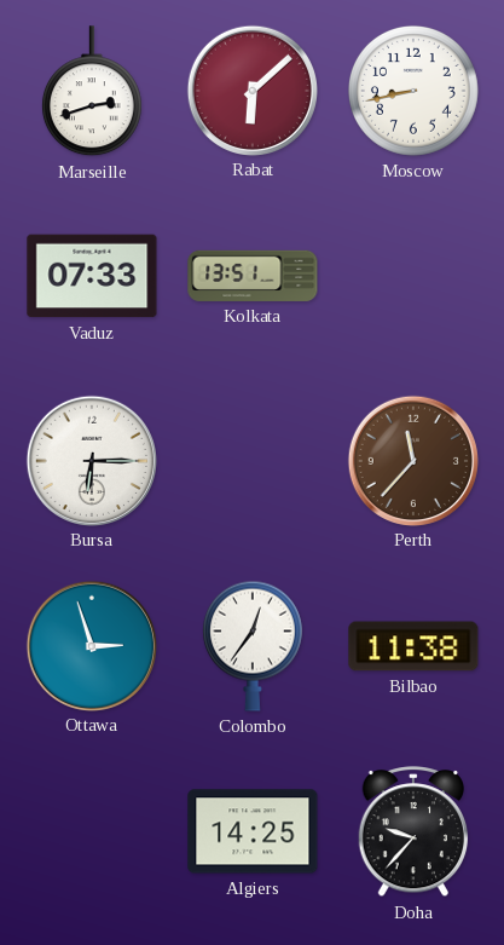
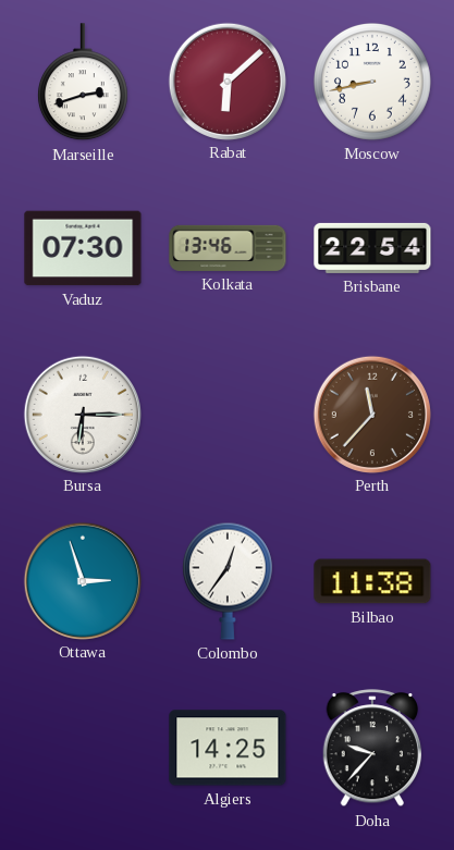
Vaduz: 07:33 -> 07:30 (83, 248)
Kolkata: 13:51 -> 13:46 (228, 248)
Brisbane: none -> 22:54 (372, 248)
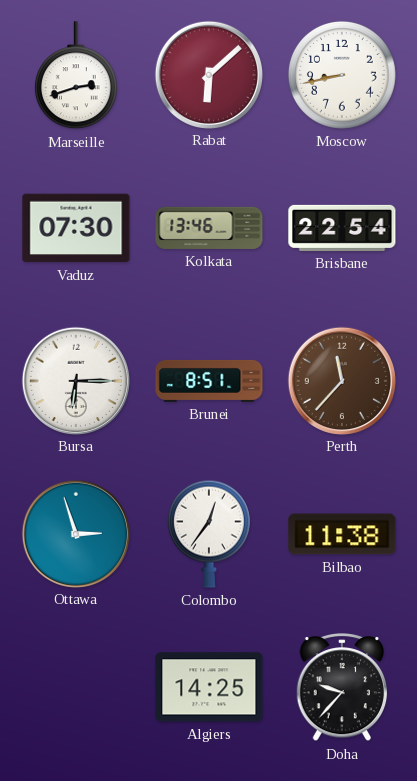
Brunei: none -> 8:51 (209, 381)
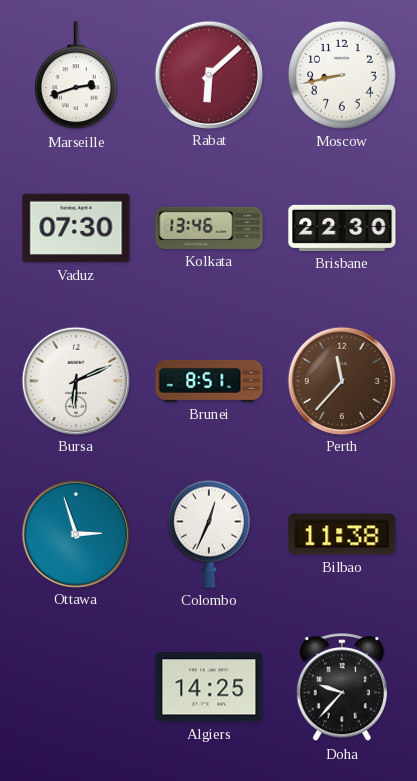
Brisbane: 22:54 -> 22:30 (342, 228)
Bursa: 6:15 -> 6:11 (75, 380)
Colombo: 12:36 -> 12:34 (209, 534)
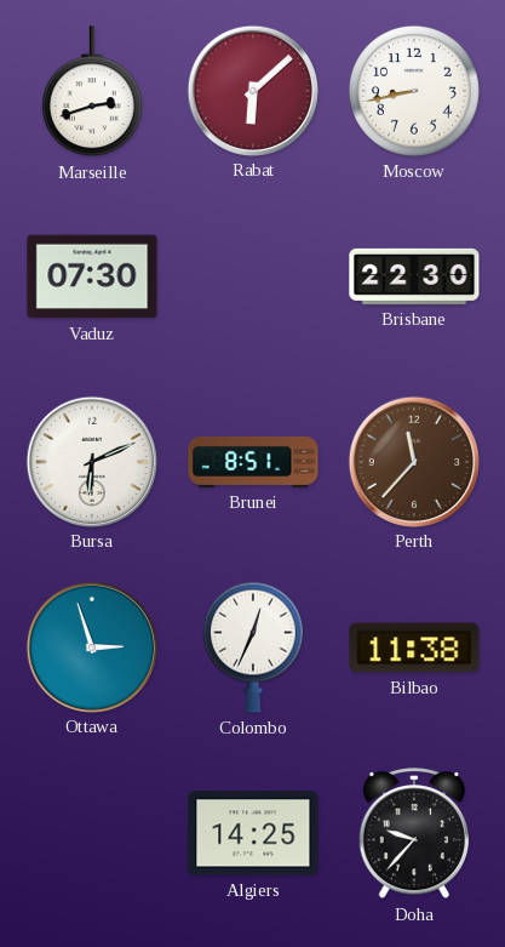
Kolkata: 13:46 -> none (209, 228)
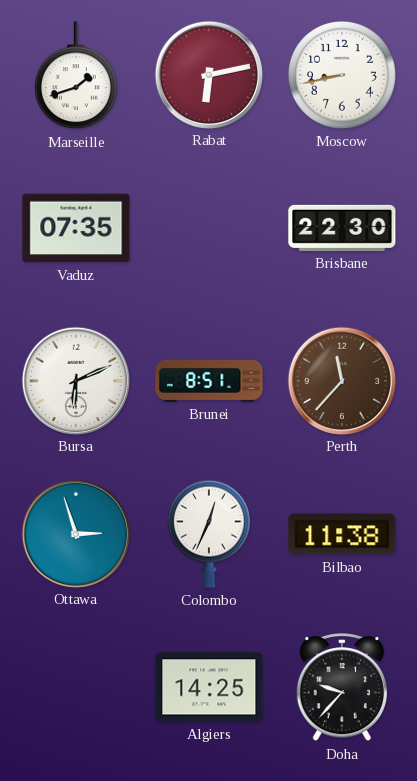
Marseille: 2:42 -> 1:42 (76, 76)
Rabat: 6:08 -> 6:13 (208, 74)
Vaduz: 07:30 -> 07:35 (76, 228)
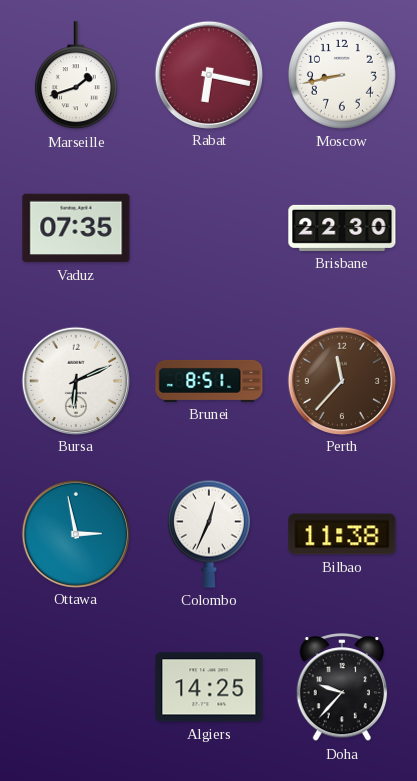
Rabat: 6:13 -> 6:17 (208, 74)
Ottawa: 2:57 -> 2:58 (75, 533)
